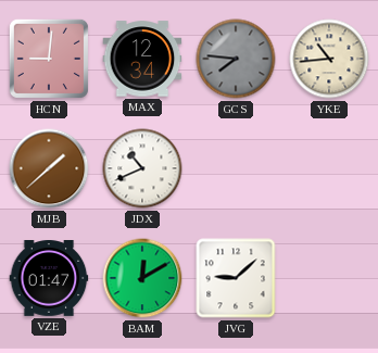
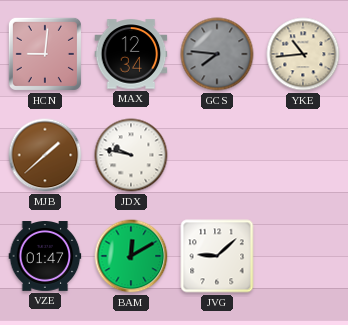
JDX: 10:41 -> 9:47 (131, 155)
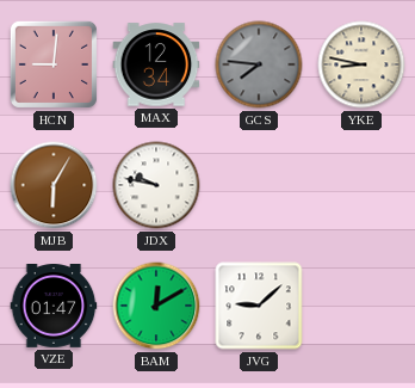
YKE: 10:44 -> 8:47 (361, 64)
MJB: 1:38 -> 6:05 (54, 185)
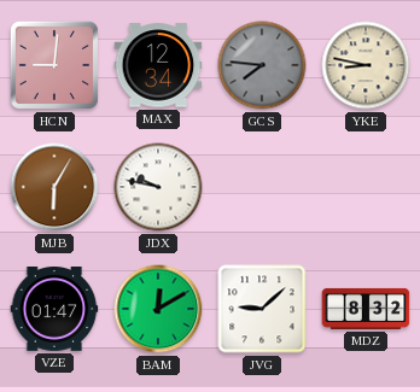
MDZ: none -> 8:32 (366, 309)
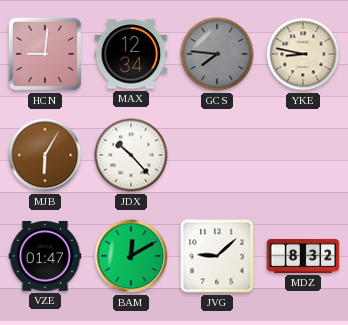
JDX: 9:47 -> 10:23 (131, 155)
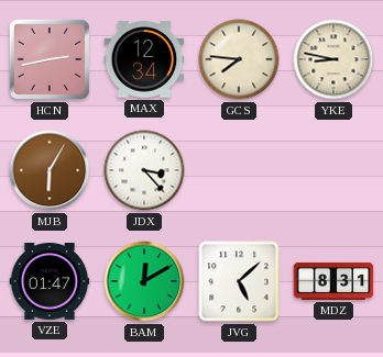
HCN: 9:01 -> 2:43 (50, 59)
GCS dial: grey -> cream (239, 59)
JDX: 10:23 -> 3:23 (144, 170)
JVG: 9:08 -> 5:08 (239, 281)
MDZ: 8:32 -> 8:31 (333, 281)
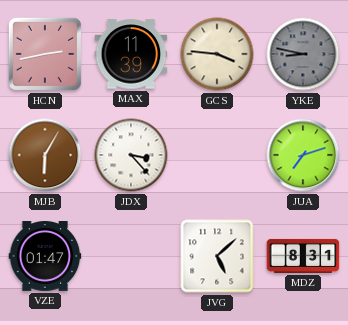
MAX: 12:34 -> 11:39 (131, 54)
GCS: 7:46 -> 3:46 (217, 54)
YKE dial: cream -> grey (303, 54)
JUA: none -> 7:12 (303, 155)
BAM: 12:10 -> none (144, 281)
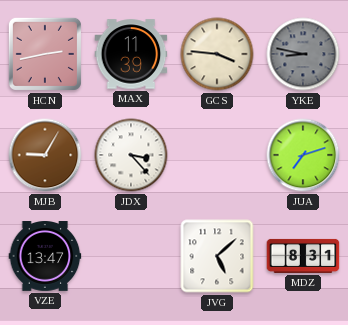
MJB: 6:05 -> 9:05 (45, 155)
VZE: 01:47 -> 13:47 (45, 257)
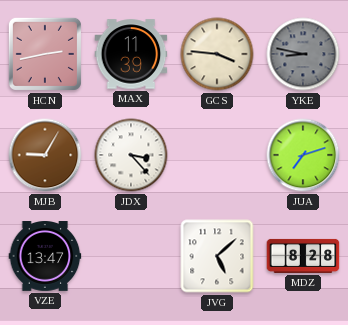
MDZ: 8:31 -> 8:28 (303, 256)
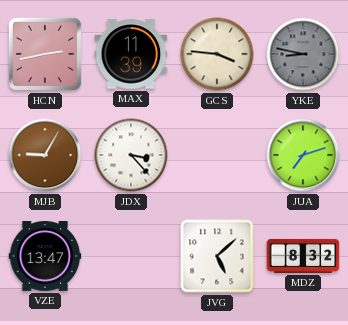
MDZ: 8:28 -> 8:32 (303, 256)
